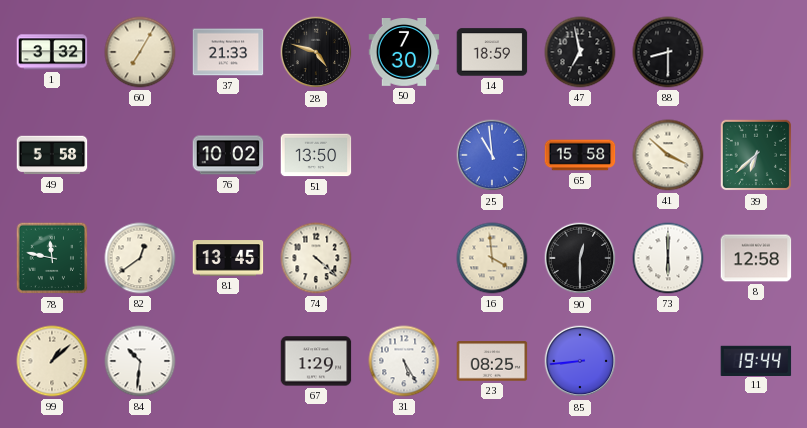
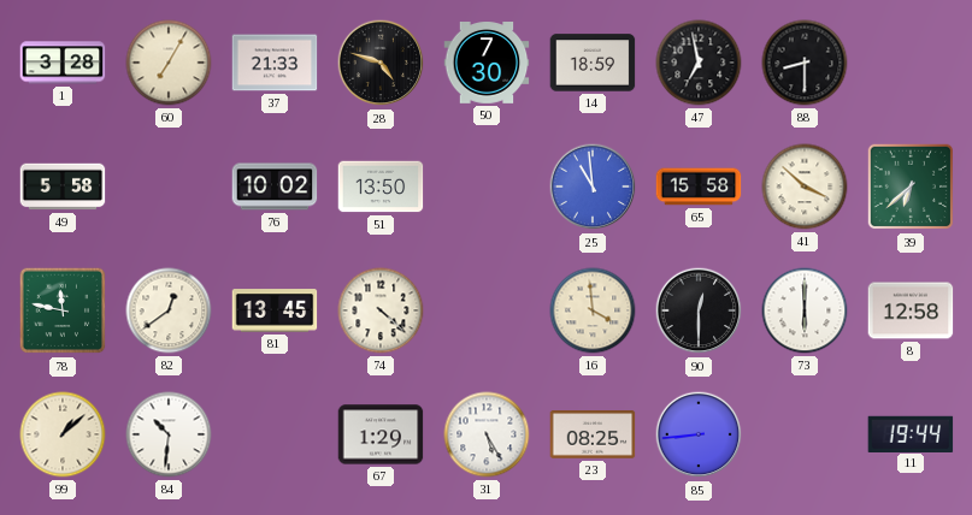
1: 3:32 -> 3:28 (63, 63)
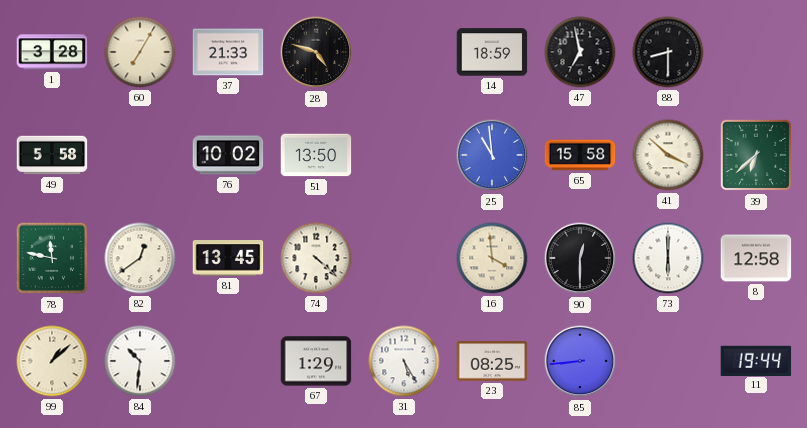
50: 7:30 -> none (487, 64)
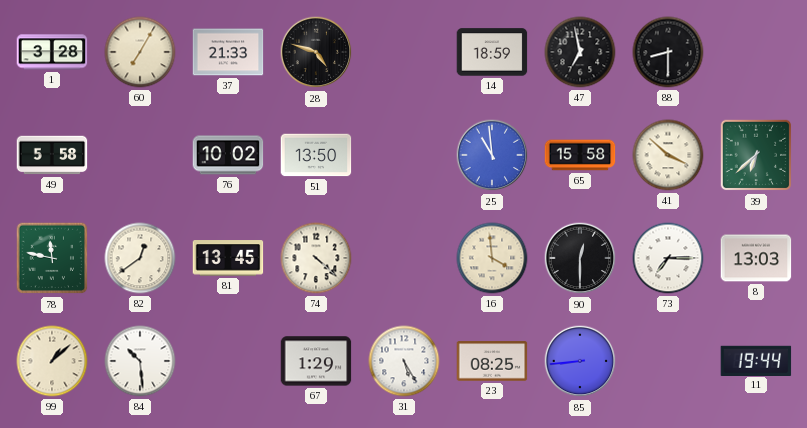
73: 6:00 -> 7:15 (668, 258)
8: 12:58 -> 13:03 (756, 258)
84: 10:31 -> 10:29 (140, 361)
